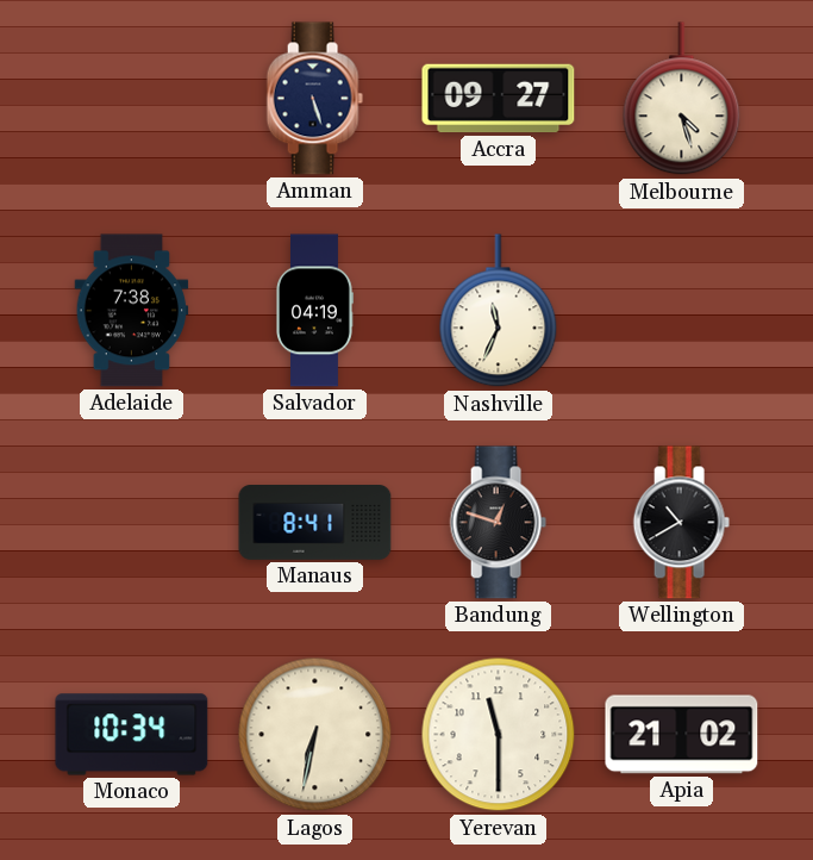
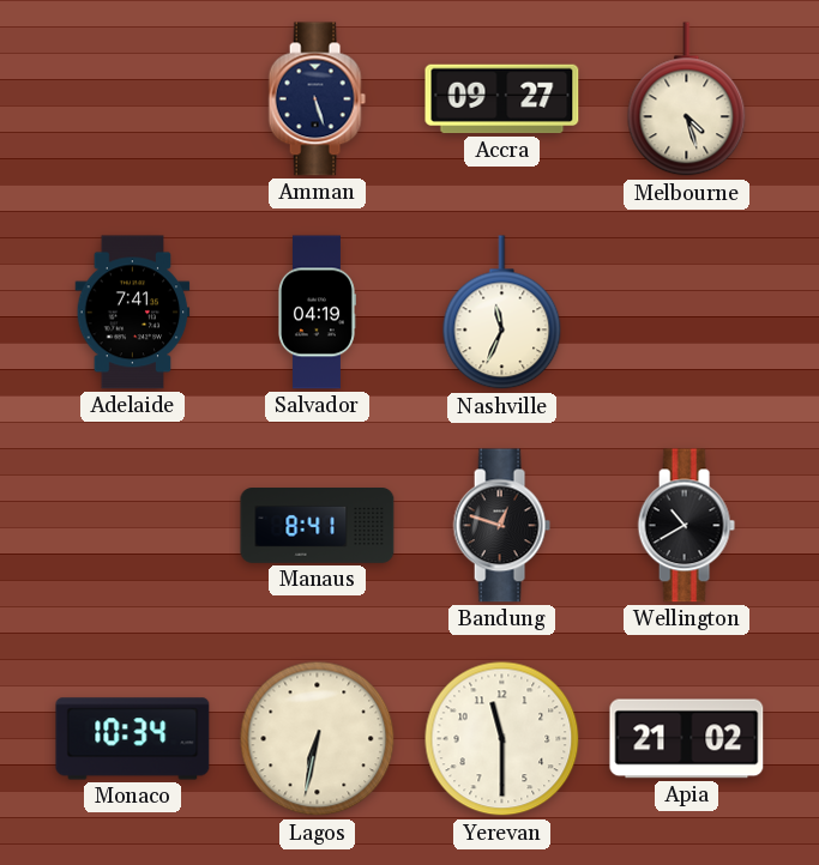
Adelaide: 7:38 -> 7:41 (133, 313)
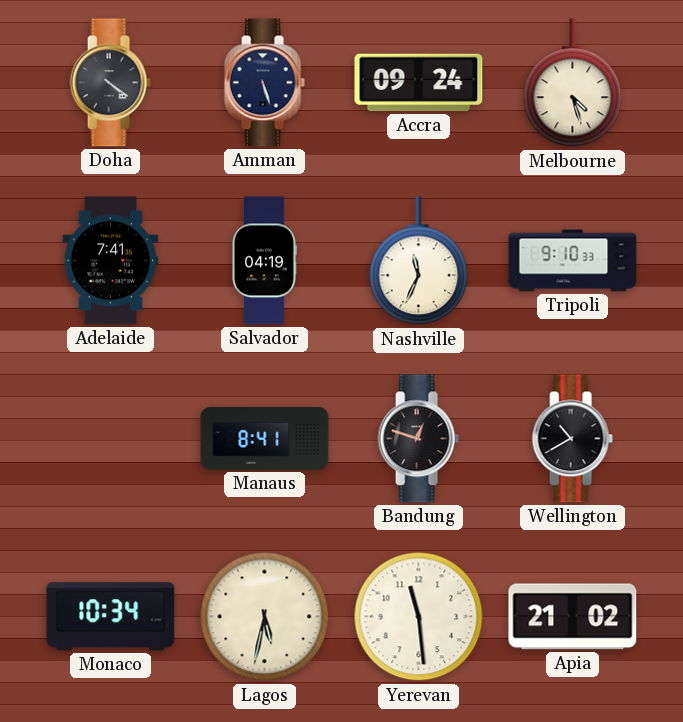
Doha: none -> 4:21 (110, 83)
Accra: 09:27 -> 09:24 (419, 83)
Tripoli: none -> 9:10 (573, 261)
Lagos: 6:32 -> 5:32 (265, 617)
Yerevan: 11:30 -> 11:29 (419, 617)
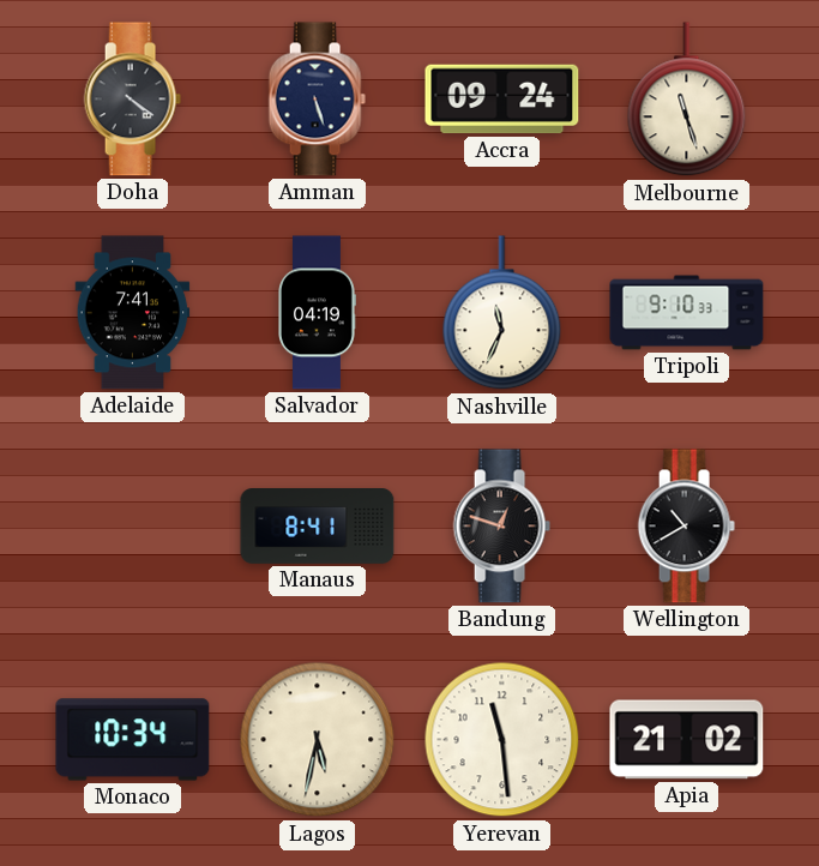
Melbourne: 4:27 -> 11:27 (687, 100)
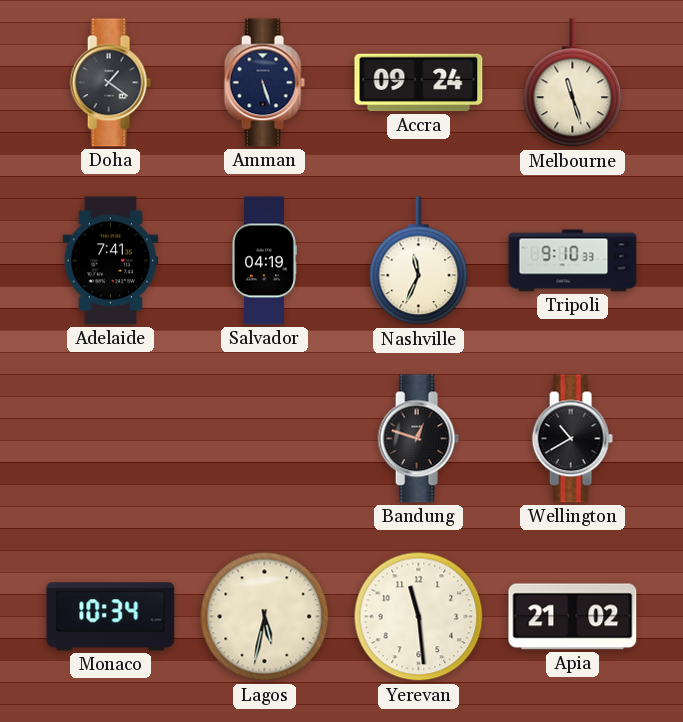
Doha: 4:21 -> 1:21 (110, 83)
Manaus: 8:41 -> none (318, 527)
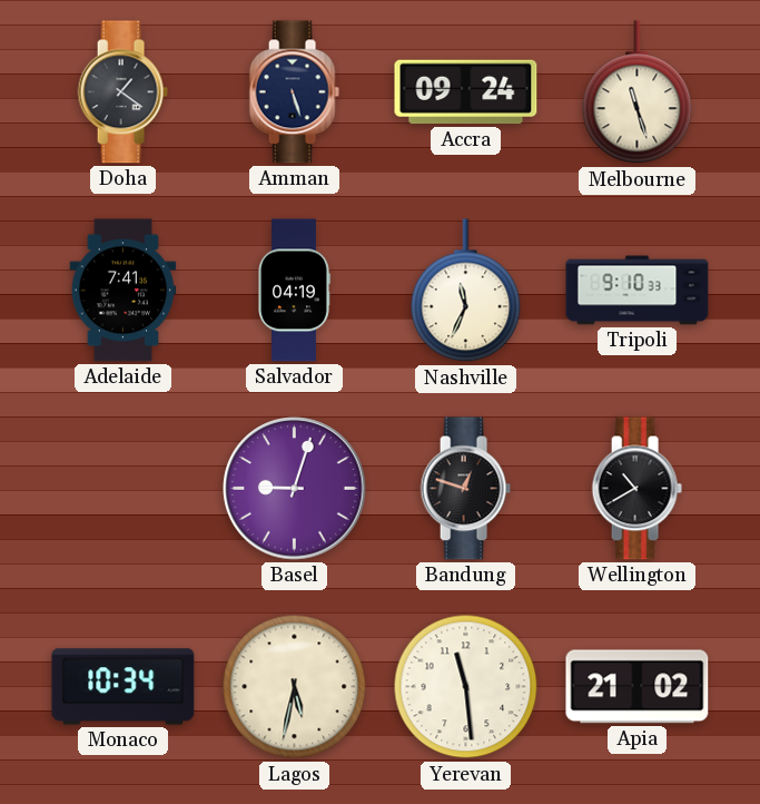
Basel: none -> 9:03 (295, 489)
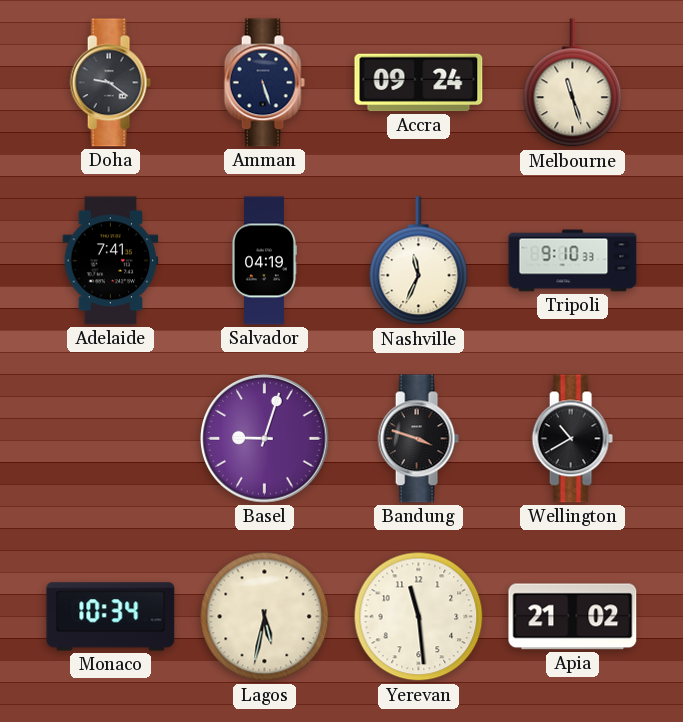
Doha: 1:21 -> 9:21 (110, 83)
Bandung: 12:48 -> 3:48 (418, 439)
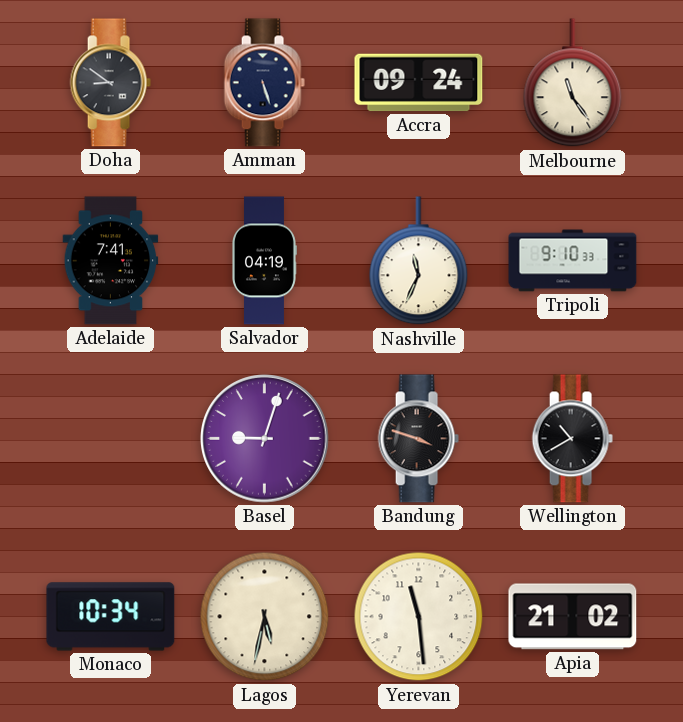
Doha: 9:21 -> 8:51 (110, 83)
Melbourne: 11:27 -> 11:24 (573, 83)
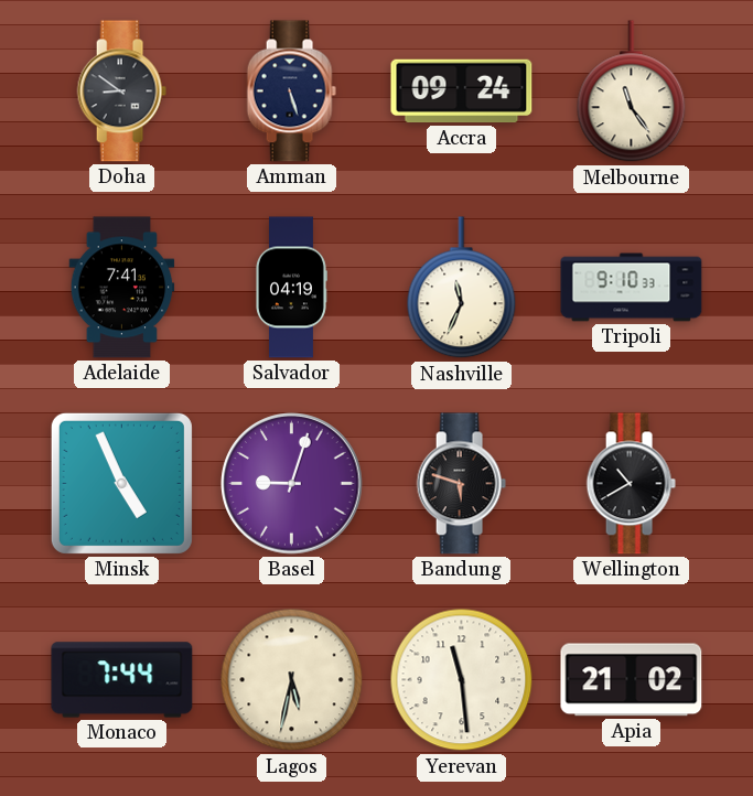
Minsk: none -> 4:56 (121, 483)
Bandung: 3:48 -> 5:48 (461, 484)
Monaco: 10:34 -> 7:44 (122, 680)
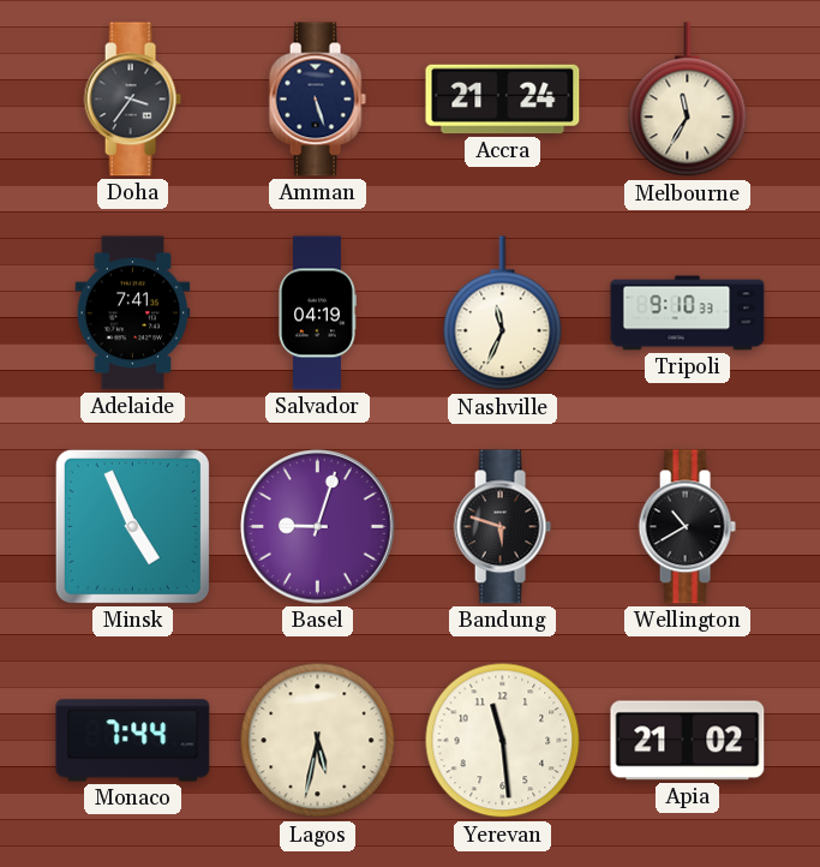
Doha: 8:51 -> 3:36 (132, 100)
Accra: 09:24 -> 21:24 (503, 100)
Melbourne: 11:24 -> 11:35 (688, 100)
